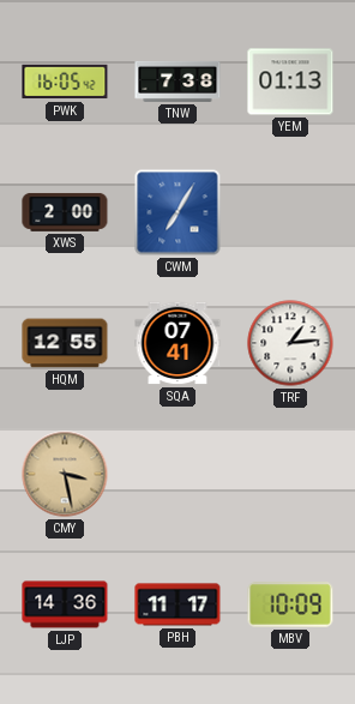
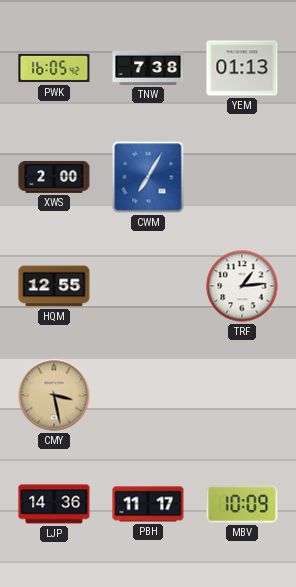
SQA: 07:41 -> none (177, 343)
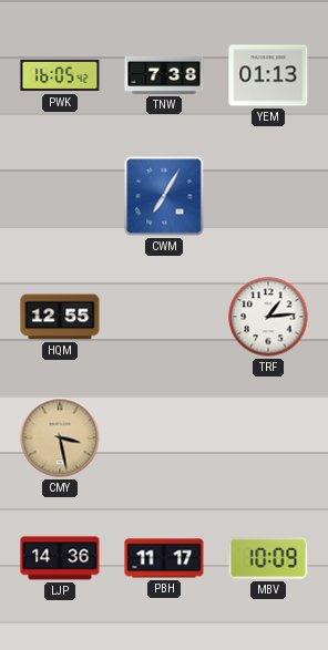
XWS: 2:00 -> none (54, 177)
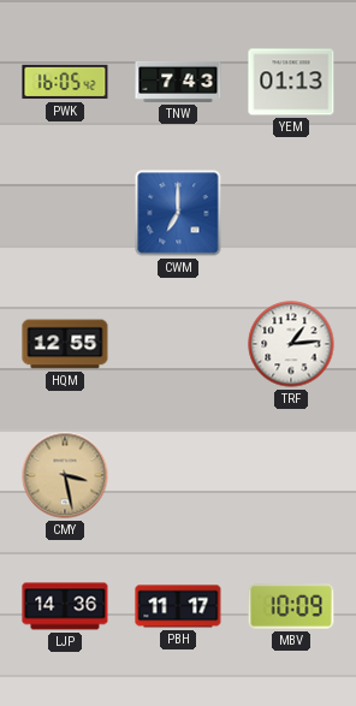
TNW: 7:38 -> 7:43 (178, 82)
CWM: 7:05 -> 7:00 (178, 213)
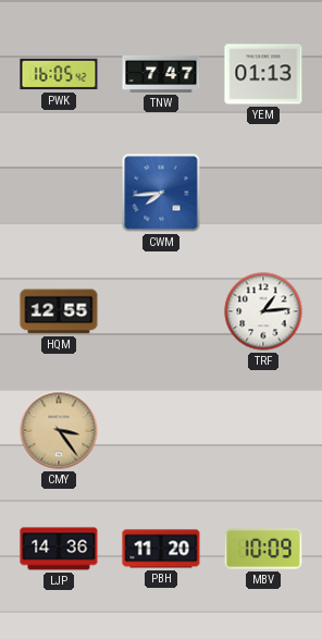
TNW: 7:43 -> 7:47 (161, 74)
CWM: 7:00 -> 7:44 (161, 193)
CMY: 3:28 -> 3:24 (59, 430)
PBH: 11:17 -> 11:20 (161, 549)
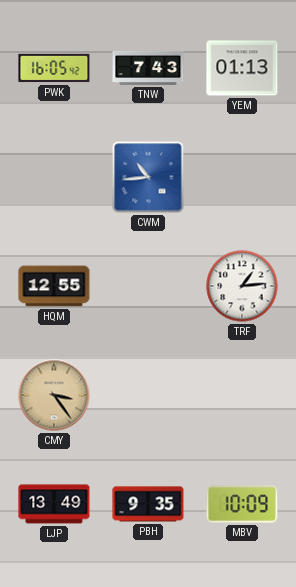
TNW: 7:47 -> 7:43 (148, 68)
CWM: 7:44 -> 10:44 (148, 177)
LJP: 14:36 -> 13:49 (54, 504)
PBH: 11:20 -> 9:35 (148, 504)
